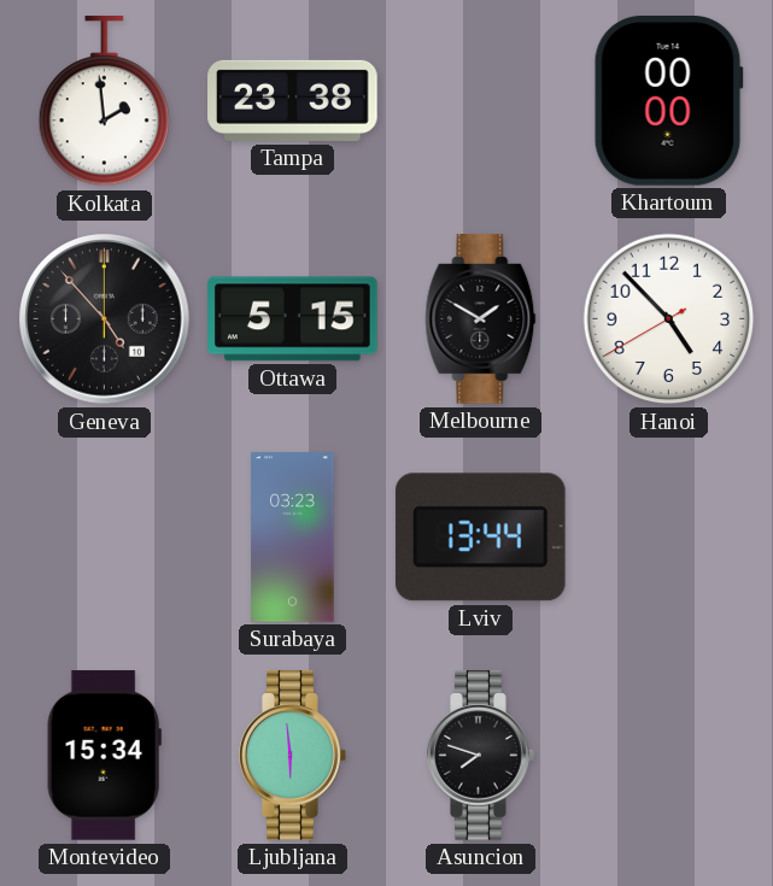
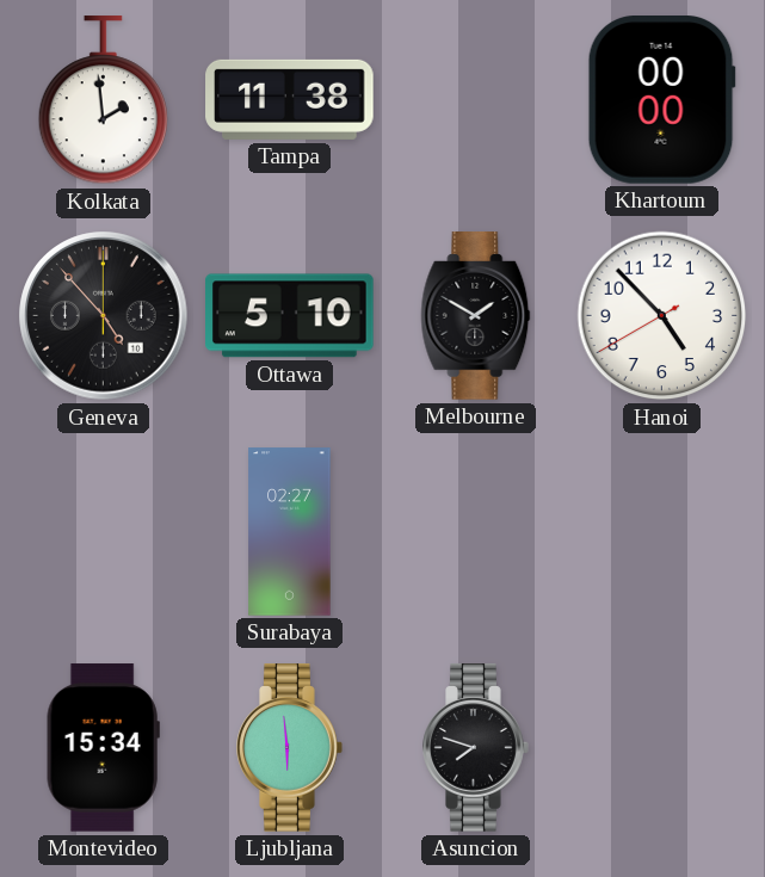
Tampa: 23:38 -> 11:38 (290, 99)
Ottawa: 5:15 -> 5:10 (290, 316)
Surabaya: 03:23 -> 02:27 (290, 532)
Lviv: 13:44 -> none (480, 538)
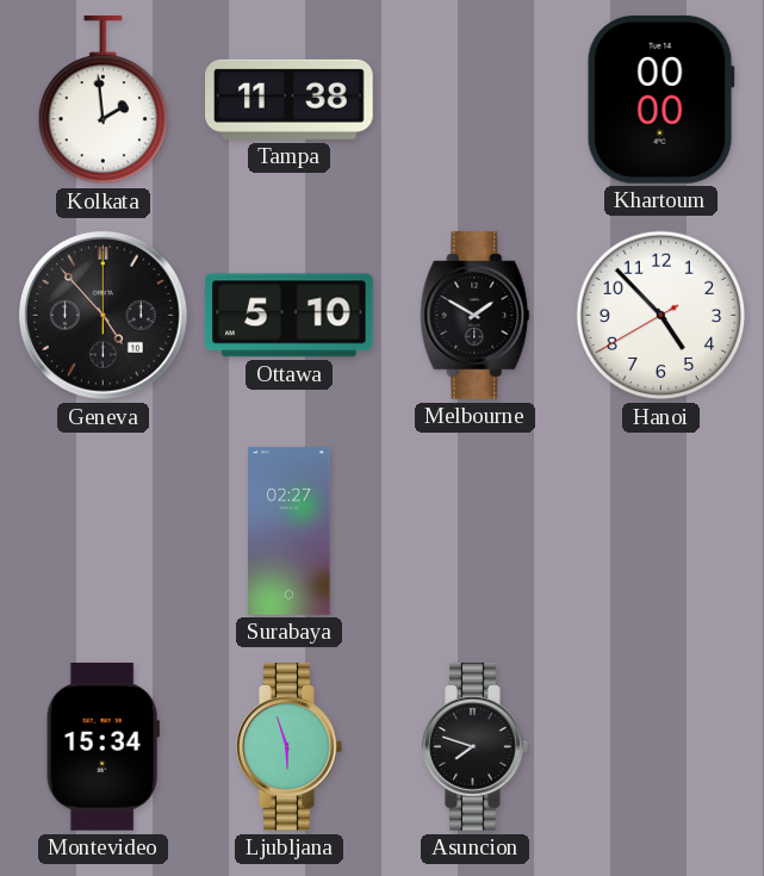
Ljubljana: 5:59 -> 5:57 (290, 747)
